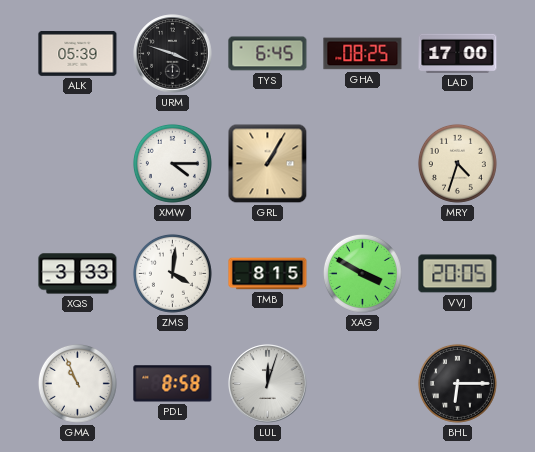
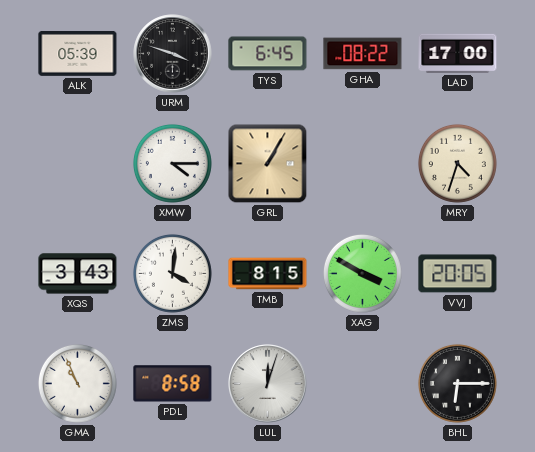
GHA: 08:25 -> 08:22 (363, 54)
XQS: 3:33 -> 3:43 (78, 274)
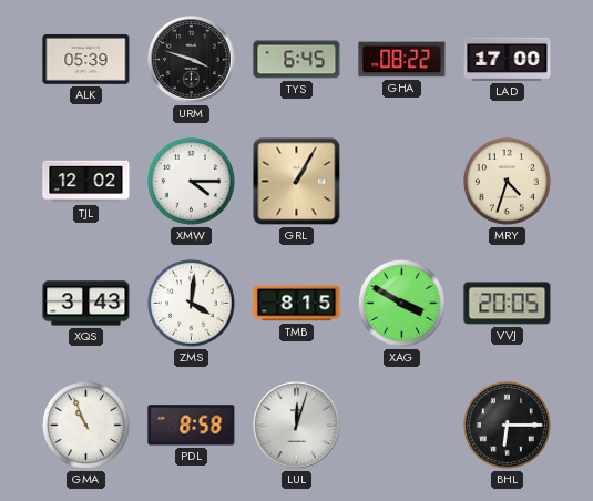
TJL: none -> 12:02 (86, 182)
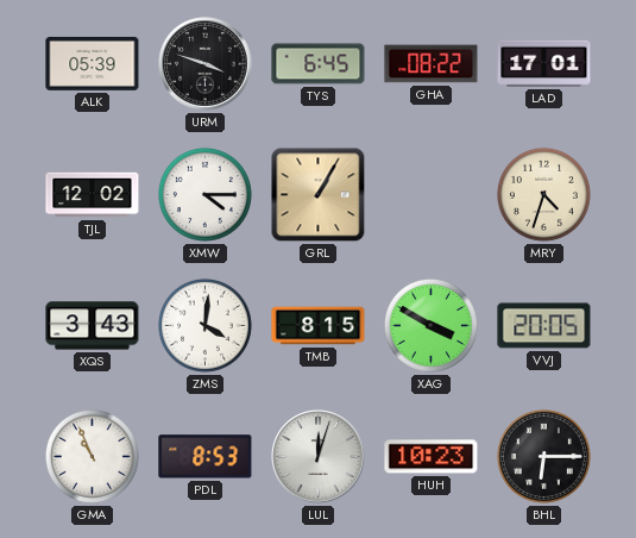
LAD: 17:00 -> 17:01 (544, 63)
PDL: 8:58 -> 8:53 (206, 457)
HUH: none -> 10:23 (432, 457)
